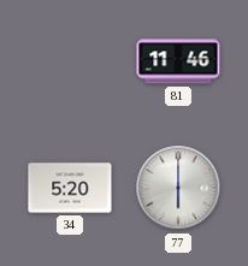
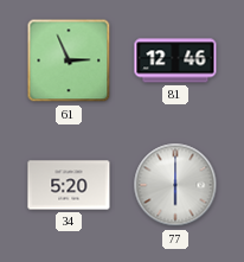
61: none -> 2:56 (69, 60)
81: 11:46 -> 12:46 (175, 60)
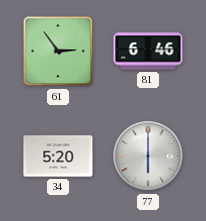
61: 2:56 -> 2:54 (58, 51)
81: 12:46 -> 6:46 (148, 51)
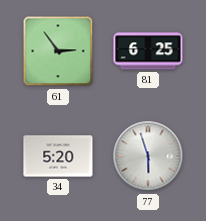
81: 6:46 -> 6:25 (148, 51)
77: 6:00 -> 5:57 (148, 156)
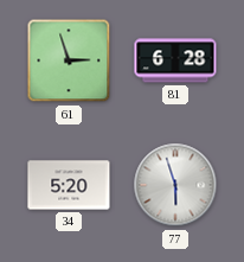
61: 2:54 -> 2:57 (69, 60)
81: 6:25 -> 6:28 (175, 60)
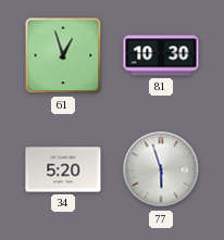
61: 2:57 -> 12:57 (63, 55)
81: 6:28 -> 10:30 (161, 55)
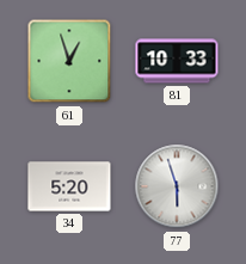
81: 10:30 -> 10:33 (177, 61)
